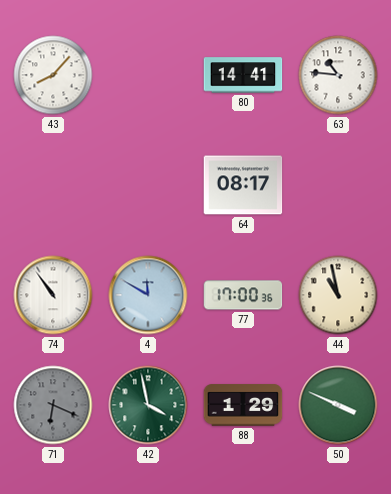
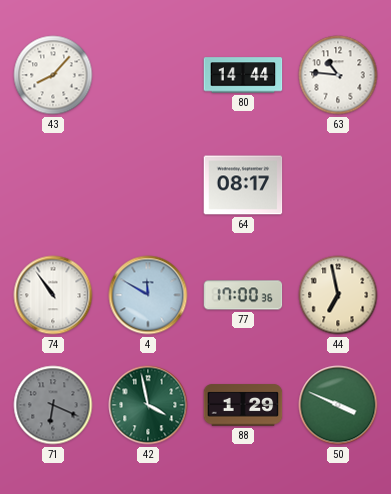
80: 14:41 -> 14:44 (243, 75)
44: 10:58 -> 6:58 (338, 295)
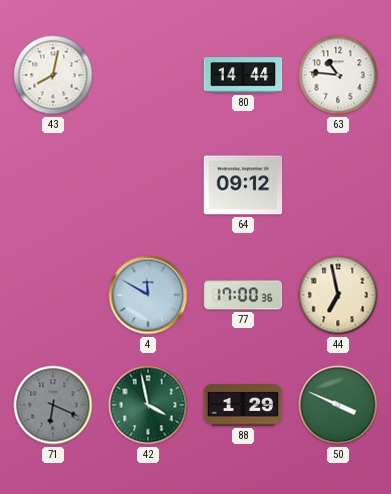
43: 8:07 -> 8:02 (53, 75)
64: 08:17 -> 09:12 (243, 185)
74: 10:54 -> none (53, 295)
